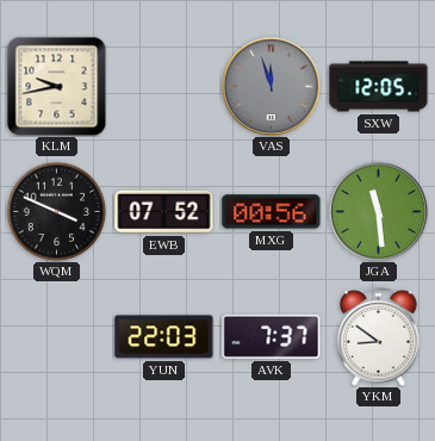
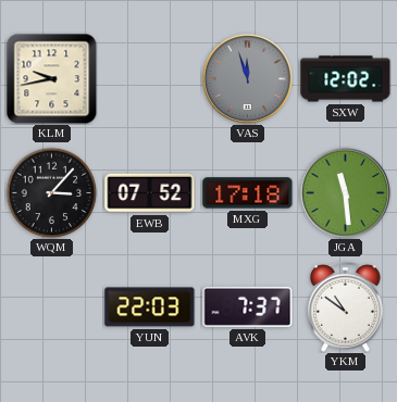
SXW: 12:05 -> 12:02 (346, 79)
WQM: 3:49 -> 3:07 (51, 192)
MXG: 00:56 -> 17:18 (248, 193)
YKM: 8:51 -> 10:51 (346, 306)
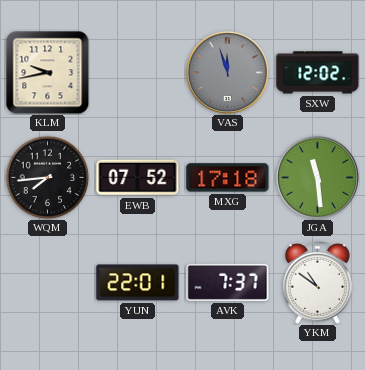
WQM: 3:07 -> 7:44 (47, 177)
YUN: 22:03 -> 22:01 (138, 283)
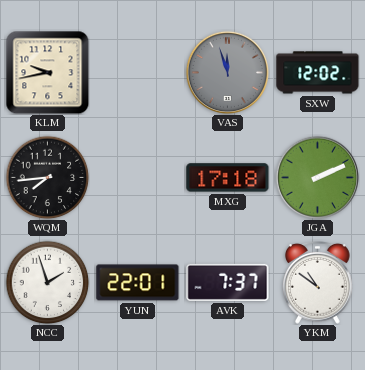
EWB: 07:52 -> none (138, 178)
JGA: 11:29 -> 2:11 (317, 177)
NCC: none -> 1:57 (47, 282)
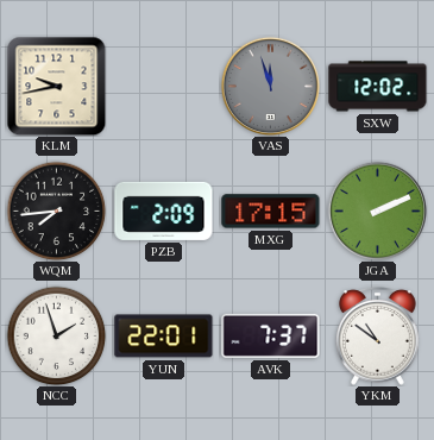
PZB: none -> 2:09 (164, 210)
MXG: 17:18 -> 17:15 (271, 212)
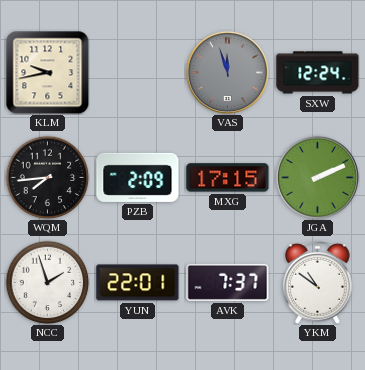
SXW: 12:02 -> 12:24 (318, 73)
